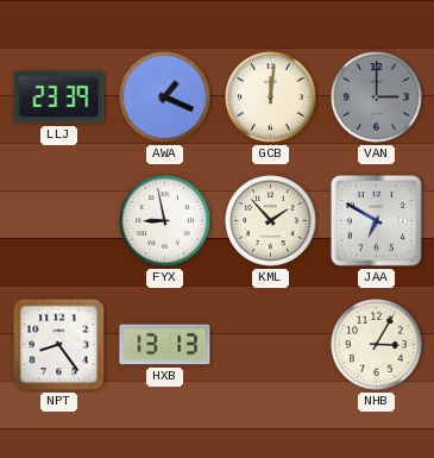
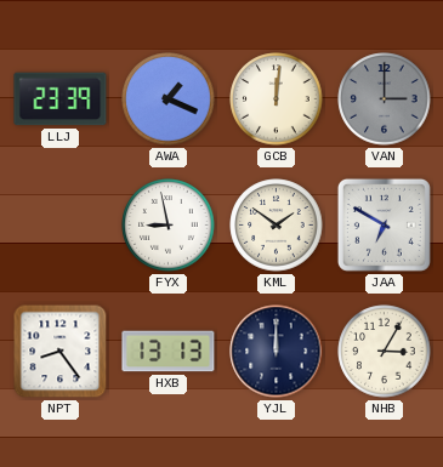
KML: 1:53 -> 1:51 (277, 226)
YJL: none -> 12:00 (277, 352)
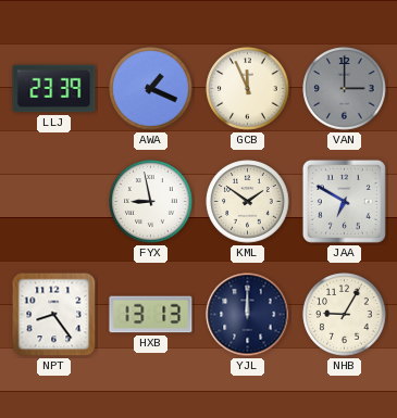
GCB: 12:01 -> 11:56 (248, 89)
NHB: 3:05 -> 9:05 (345, 315)
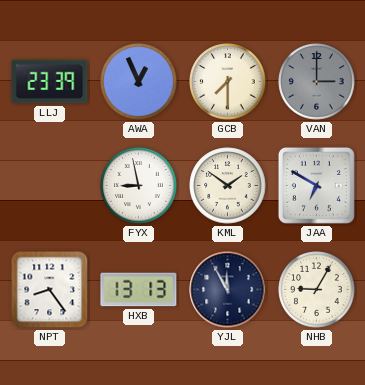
AWA: 1:19 -> 12:56 (139, 82)
GCB: 11:56 -> 7:30 (228, 82)
YJL: 12:00 -> 11:55 (228, 290)
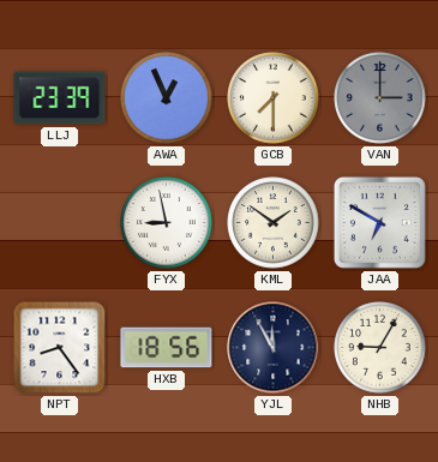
HXB: 13:13 -> 18:56 (167, 348)
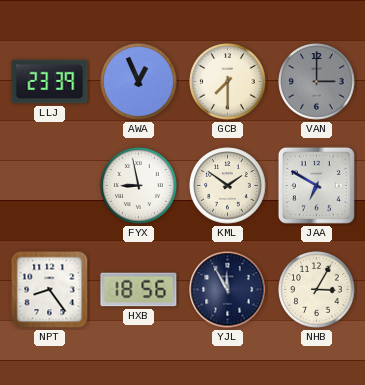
NHB: 9:05 -> 3:05 (317, 290)
